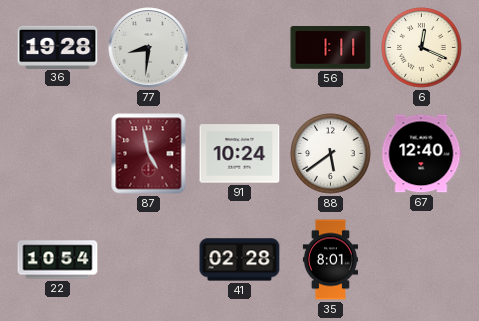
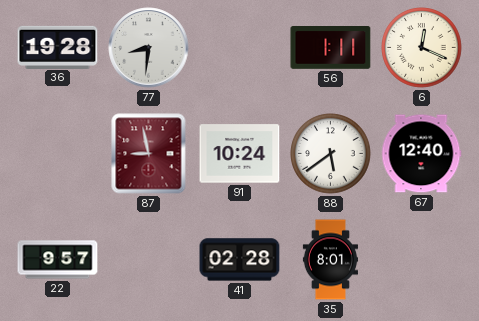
87: 4:58 -> 8:58 (149, 154)
22: 10:54 -> 9:57 (58, 260)
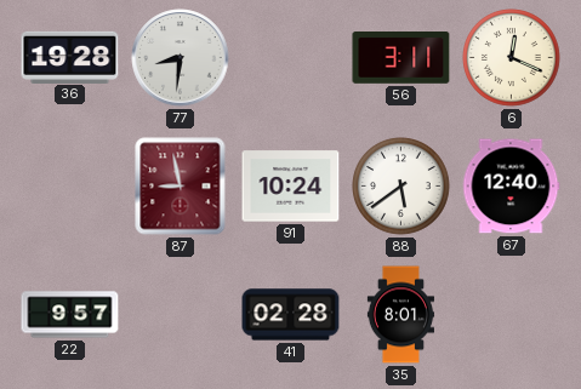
56: 1:11 -> 3:11 (401, 58)
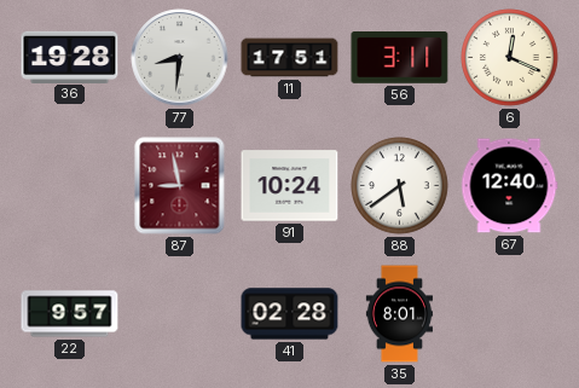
11: none -> 17:51 (290, 58)
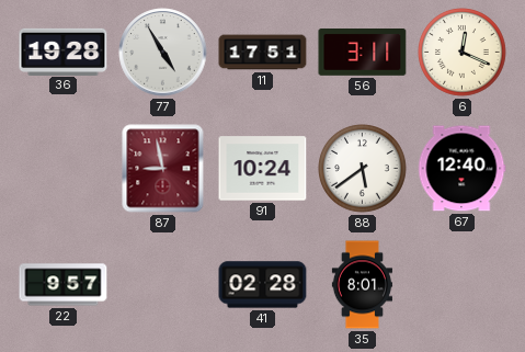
77: 8:31 -> 4:55 (163, 53)
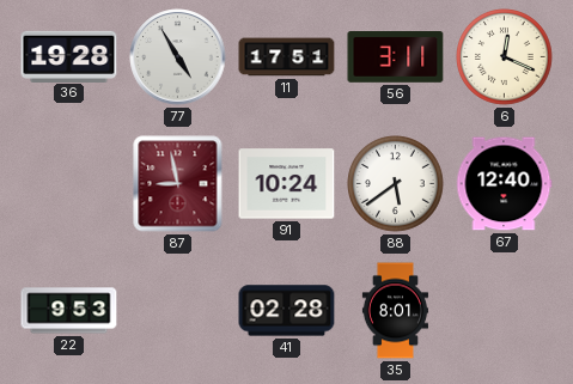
22: 9:57 -> 9:53 (69, 311)
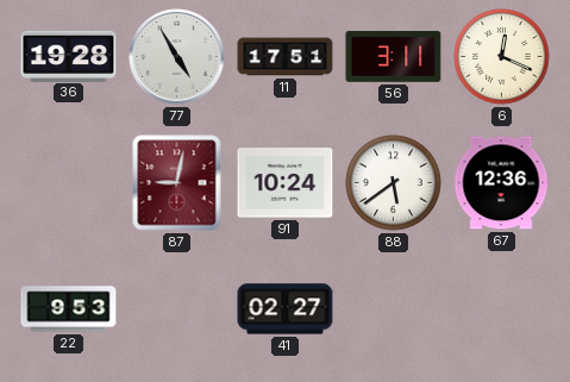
87: 8:58 -> 9:02 (177, 183)
67: 12:40 -> 12:36 (501, 183)
41: 02:28 -> 02:27 (286, 309)
35: 8:01 -> none (395, 311)
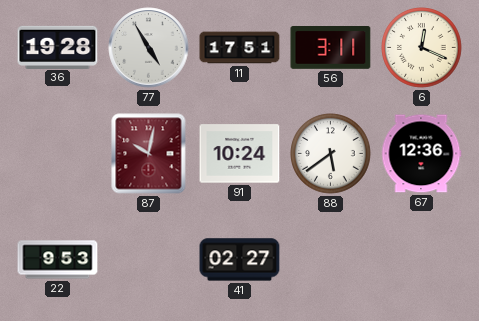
87: 9:02 -> 10:02 (149, 154)
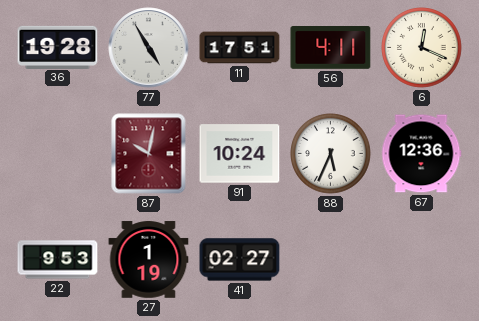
56: 3:11 -> 4:11 (331, 48)
88: 5:39 -> 5:34 (331, 154)
27: none -> 1:19 (149, 260)
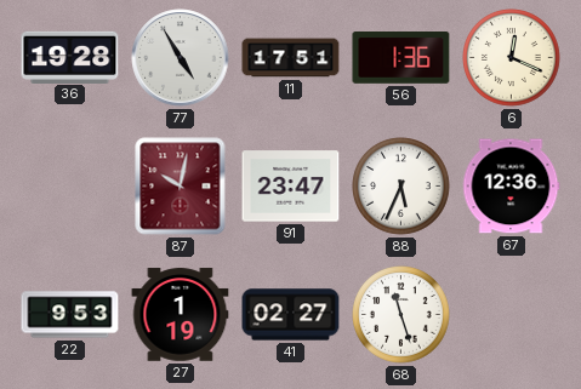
56: 4:11 -> 1:36 (401, 58)
91: 10:24 -> 23:47 (291, 187)
68: none -> 11:27 (401, 315)
